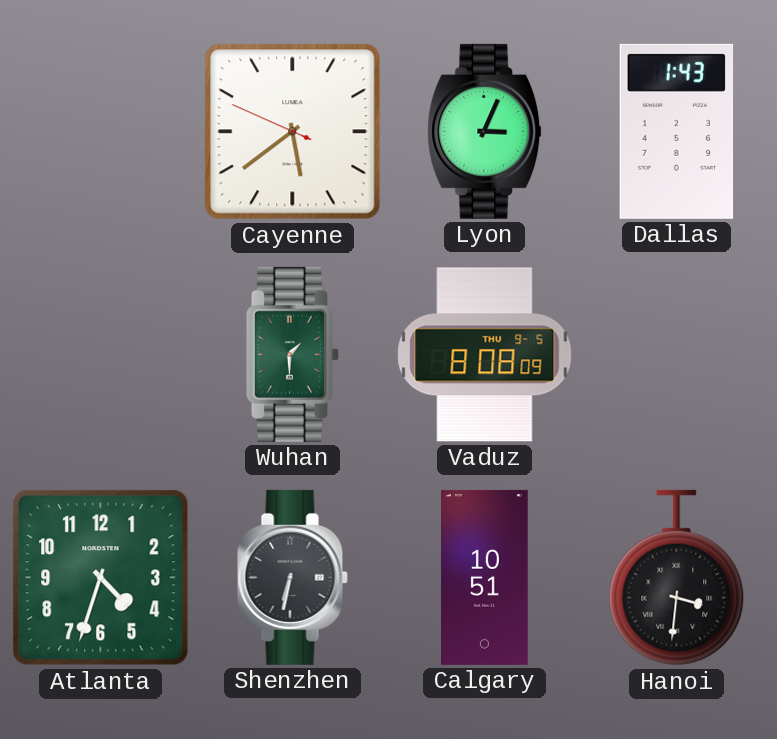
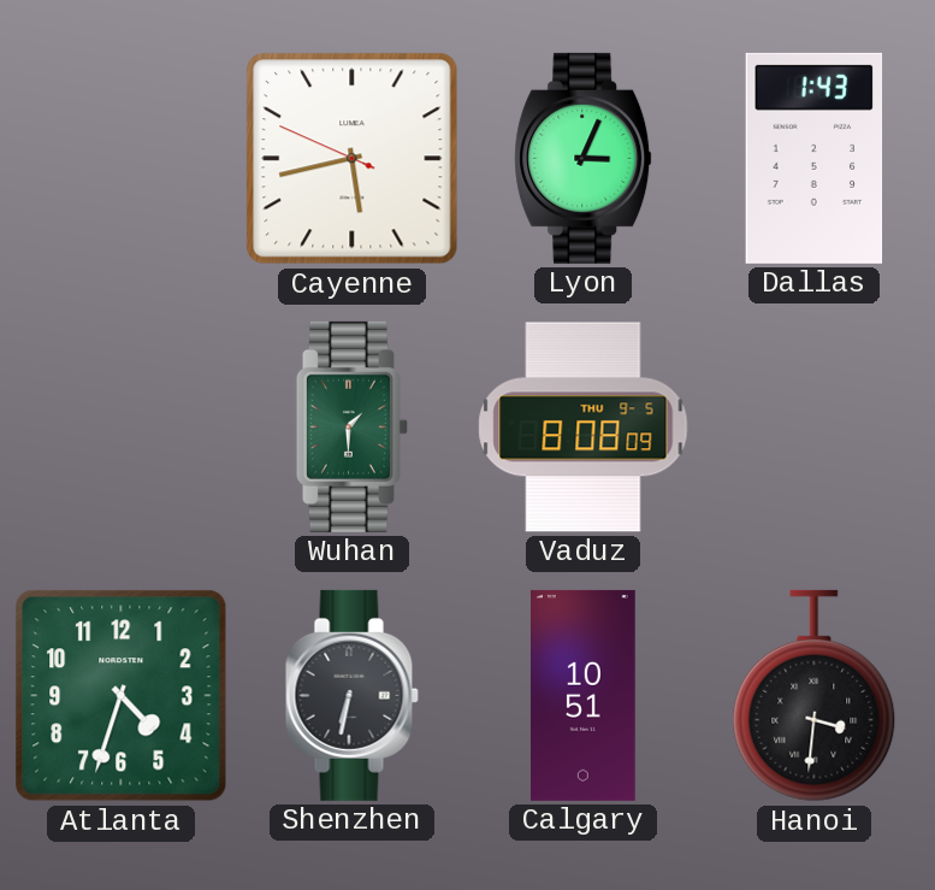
Cayenne: 5:38 -> 5:42 (353, 159)
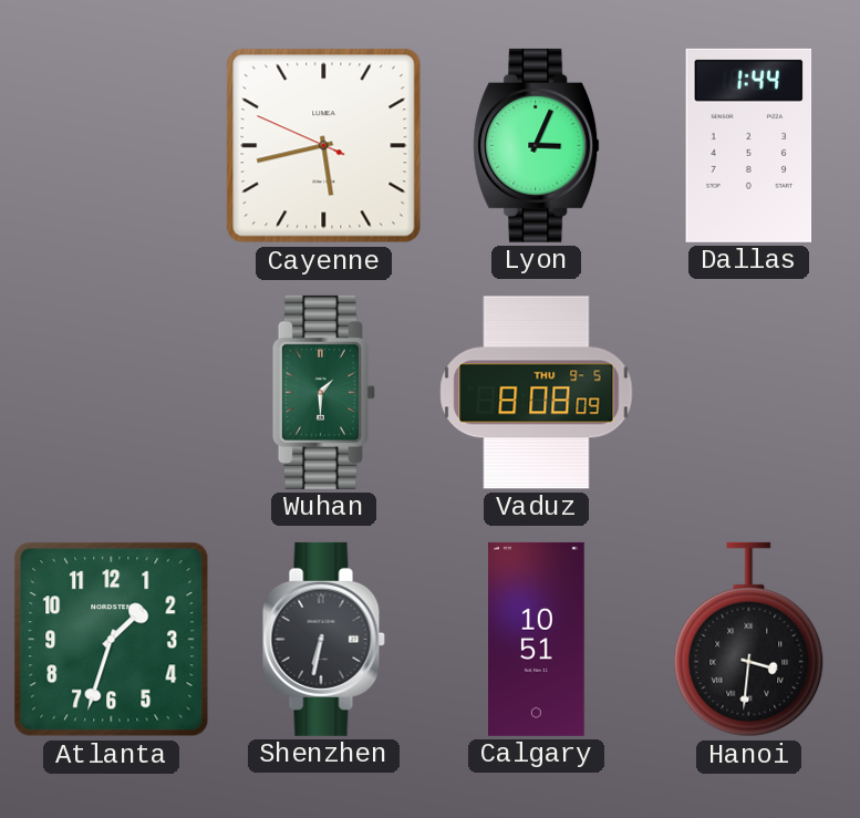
Dallas: 1:43 -> 1:44 (749, 145)
Atlanta: 4:33 -> 1:33 (112, 640)
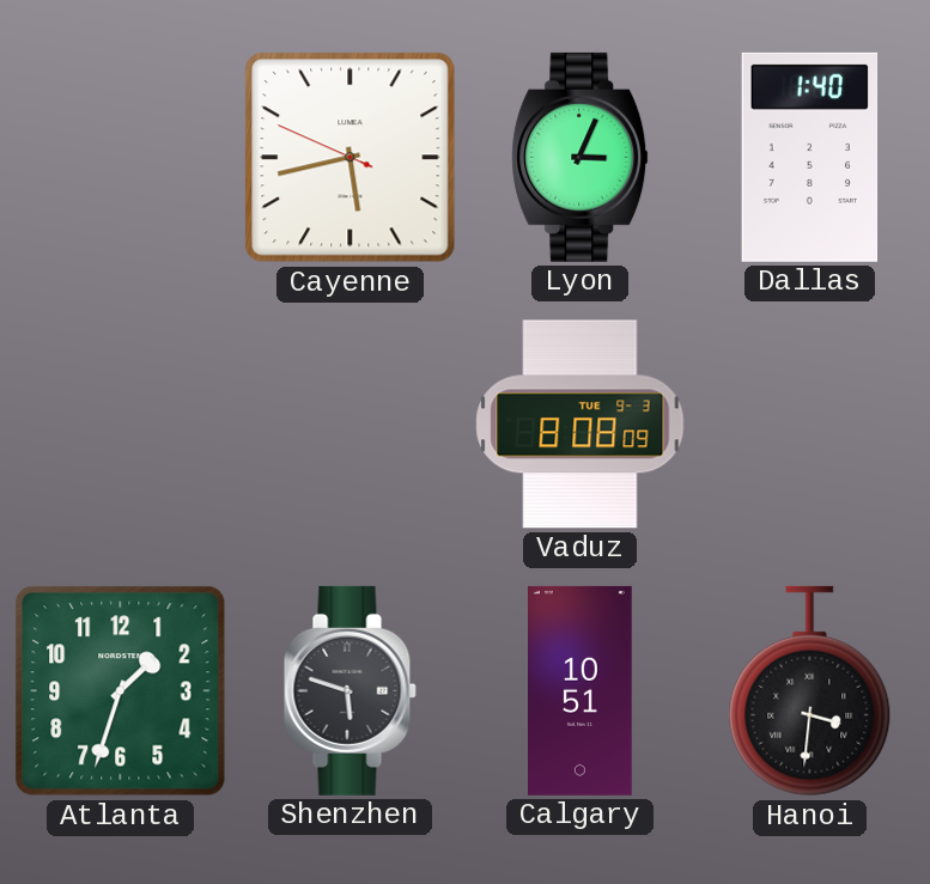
Dallas: 1:44 -> 1:40 (810, 157)
Wuhan: 1:30 -> none (323, 392)
Vaduz date: THU 9-5 -> TUE 9-3 (581, 425)
Shenzhen: 6:32 -> 5:48 (349, 690)
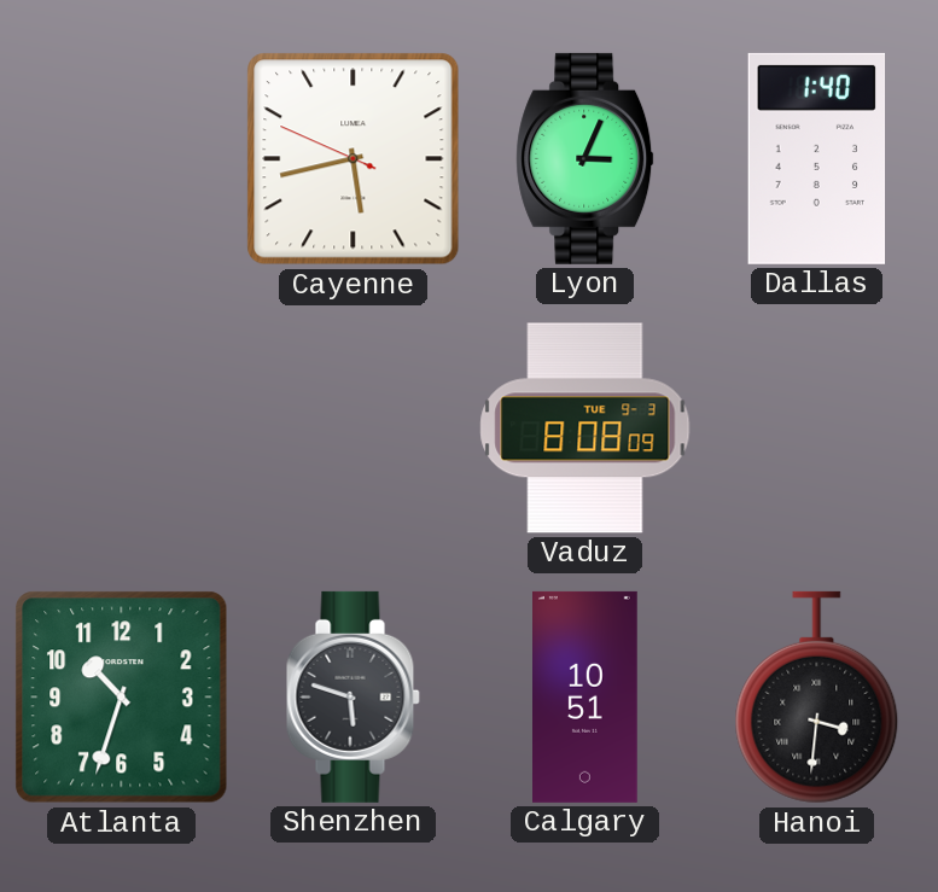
Atlanta: 1:33 -> 10:33 (122, 698)
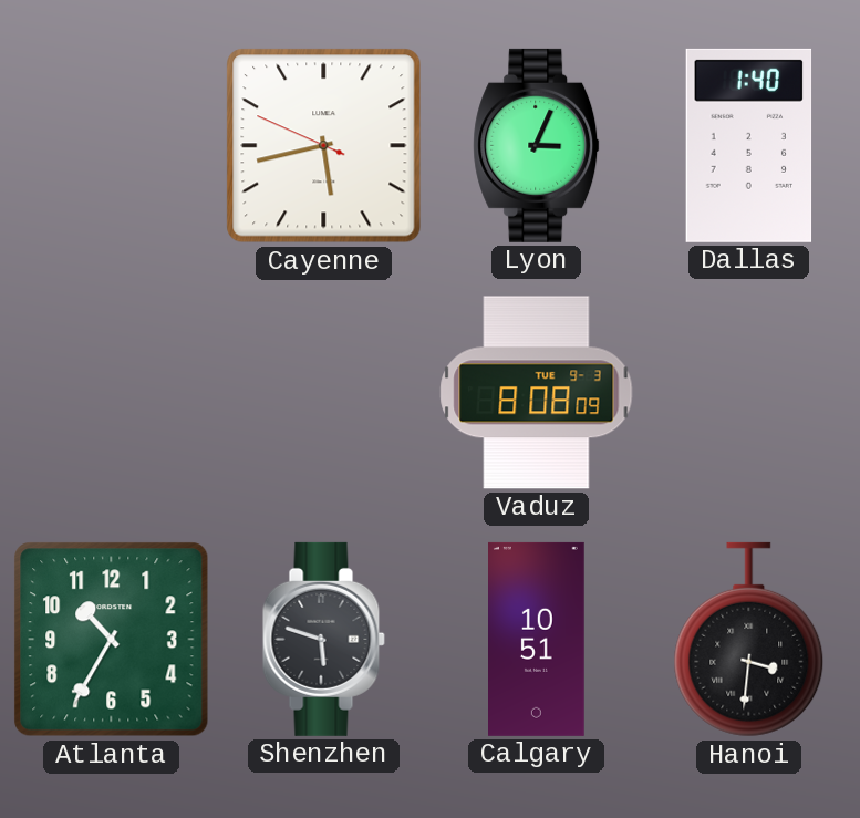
Atlanta: 10:33 -> 10:35 (112, 640)
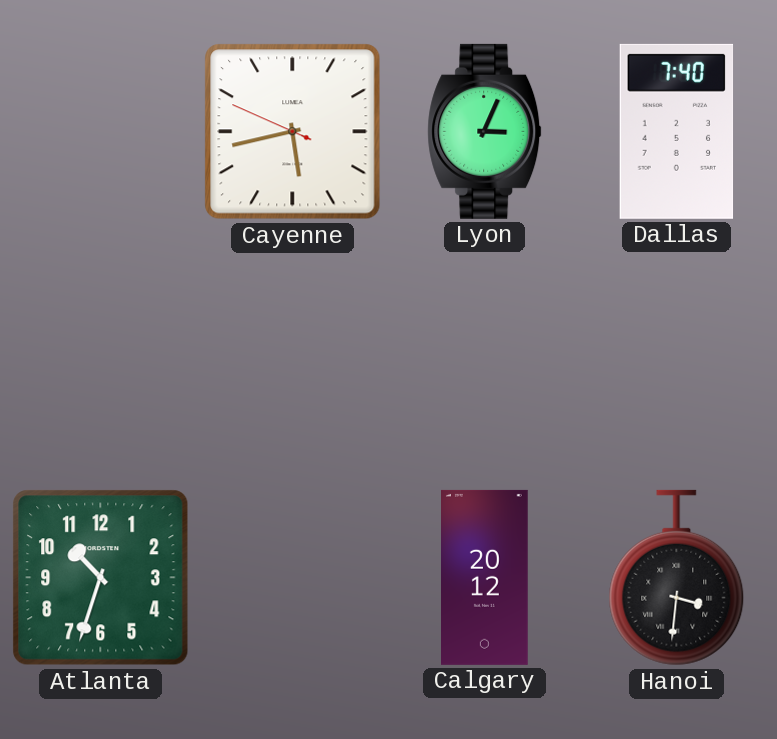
Dallas: 1:40 -> 7:40 (677, 131)
Vaduz: 8:08 -> none (537, 393)
Atlanta: 10:35 -> 10:33 (101, 578)
Shenzhen: 5:48 -> none (323, 639)
Calgary: 10:51 -> 20:12 (485, 577)
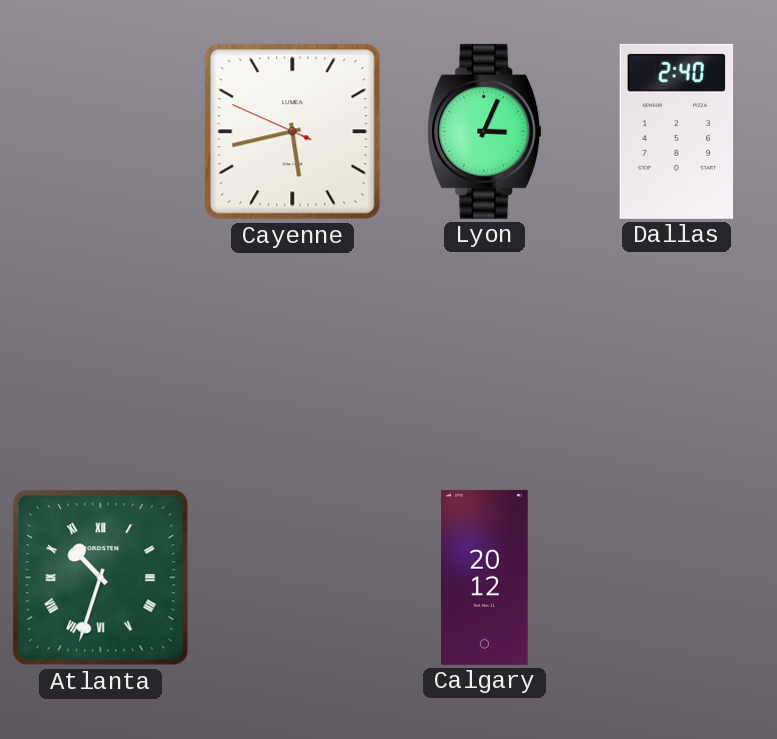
Dallas: 7:40 -> 2:40 (677, 131)
Atlanta numerals: Arabic -> Roman (101, 578)
Hanoi: 3:31 -> none (677, 578)
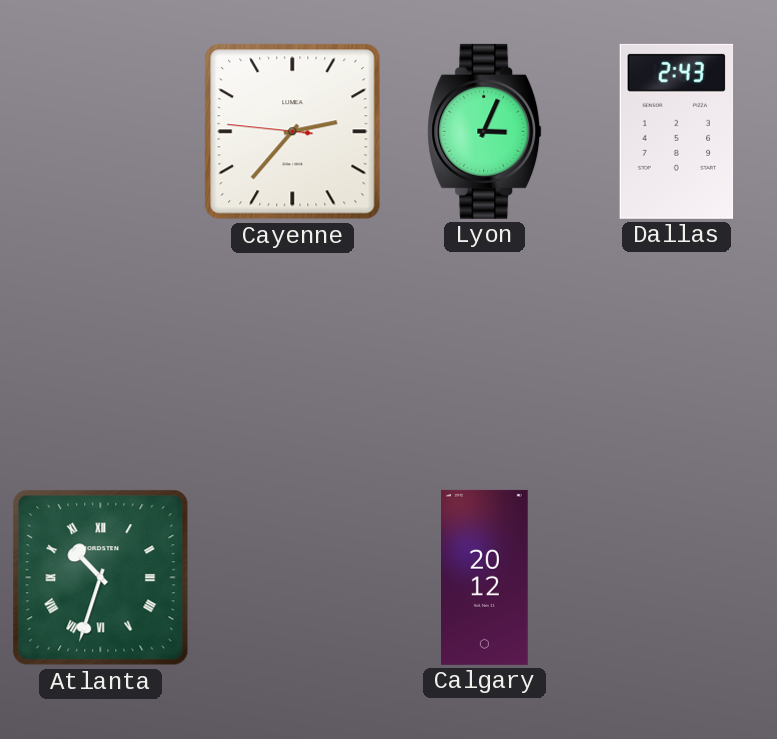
Cayenne: 5:42 -> 2:36 (293, 132)
Dallas: 2:40 -> 2:43 (677, 131)
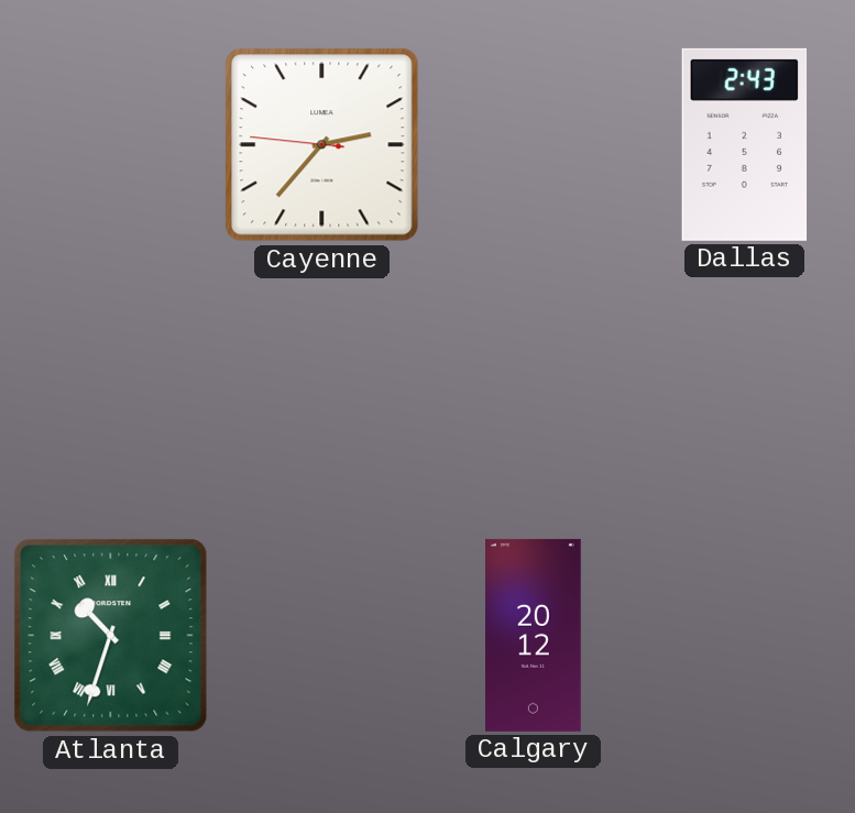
Lyon: 3:04 -> none (485, 131)
